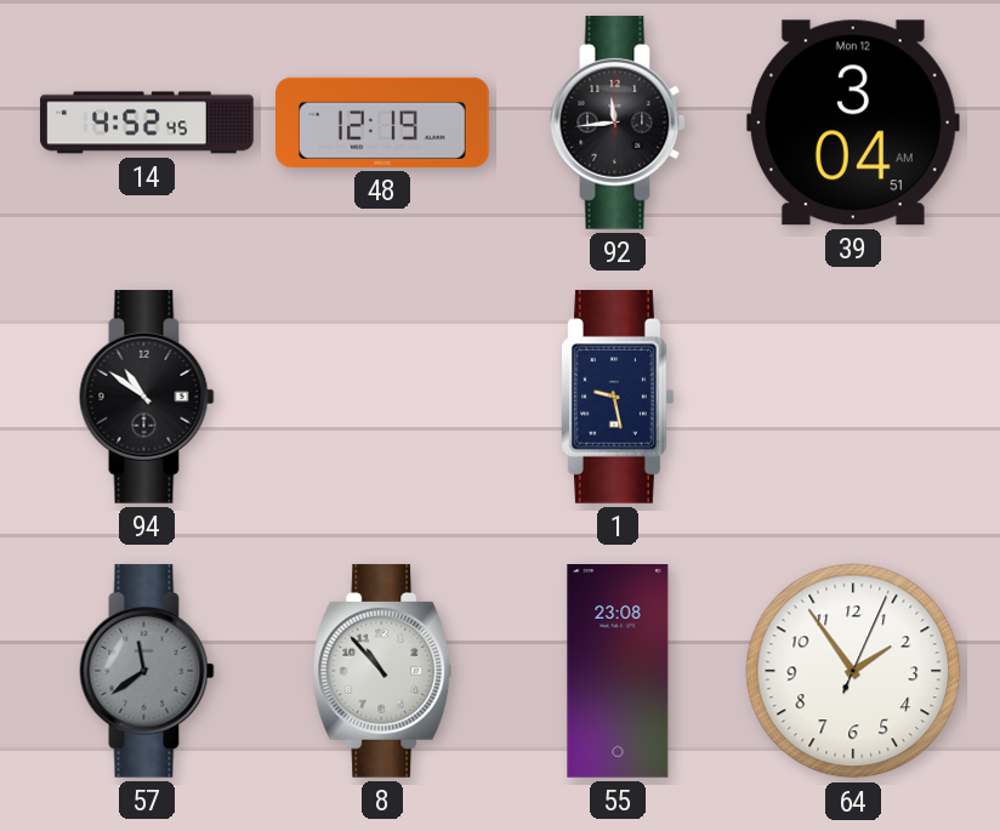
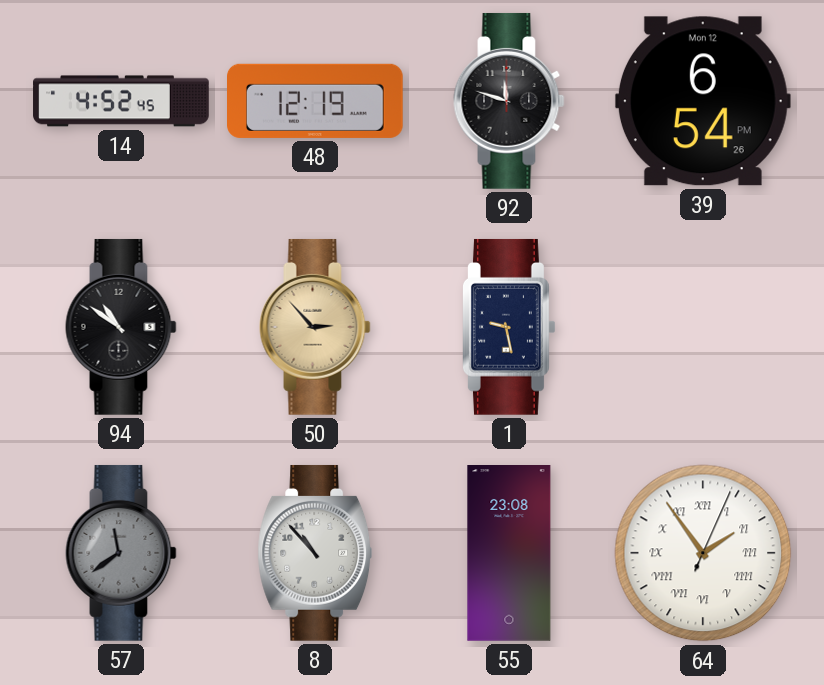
92: 11:44 -> 11:48 (509, 101)
39: 3:04 -> 6:54 (703, 101)
50: none -> 2:53 (315, 327)
64 numerals: Arabic -> Roman (703, 553)
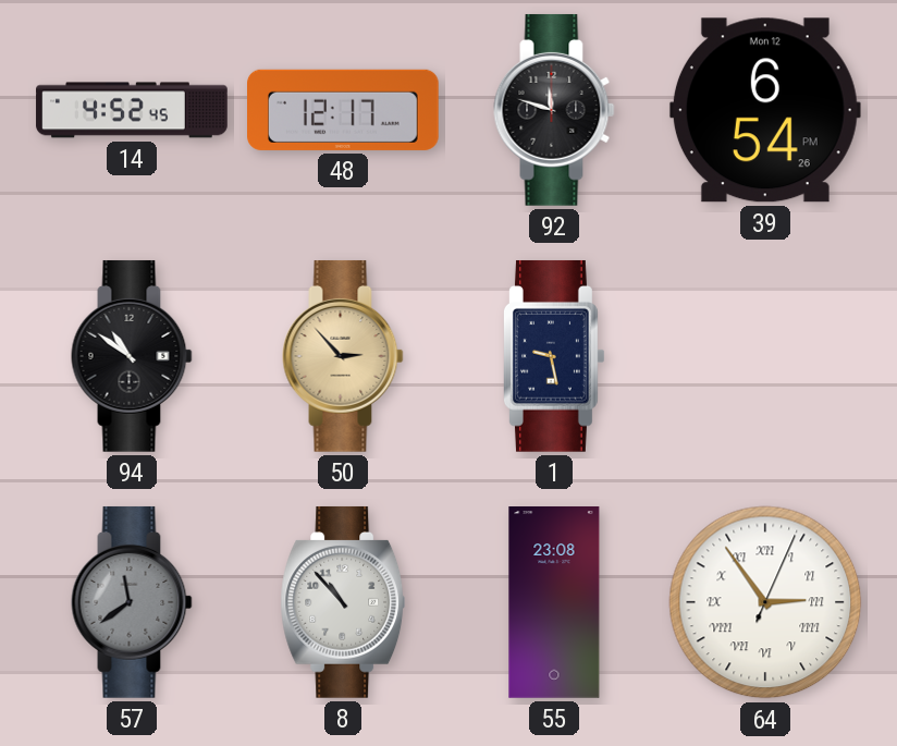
48: 12:19 -> 12:17 (344, 110)
64: 1:54 -> 2:54 (765, 602)
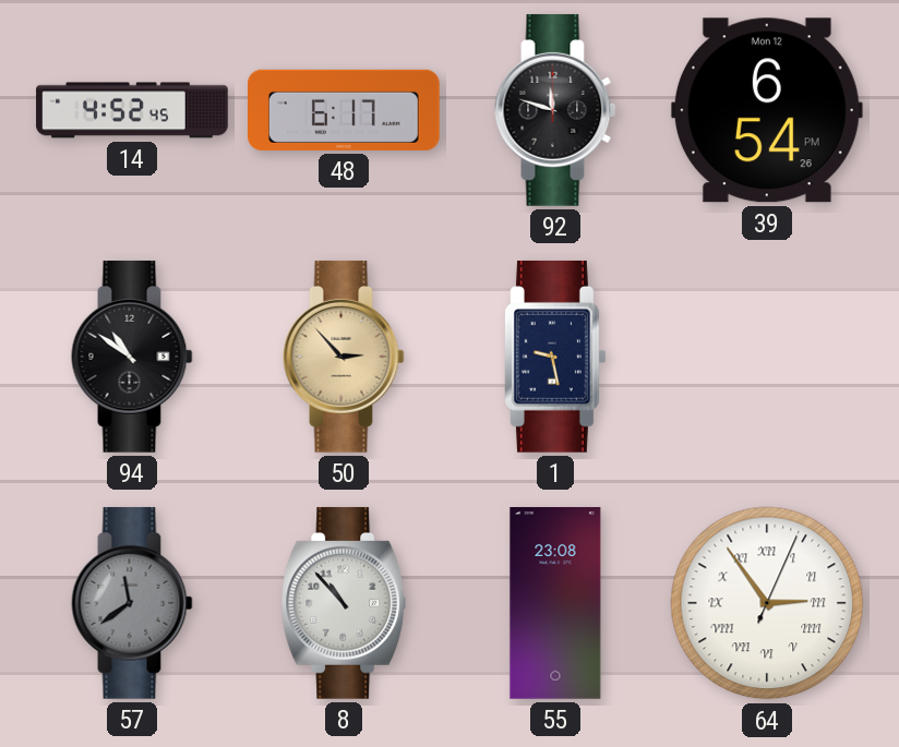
48: 12:17 -> 6:17 (345, 110)
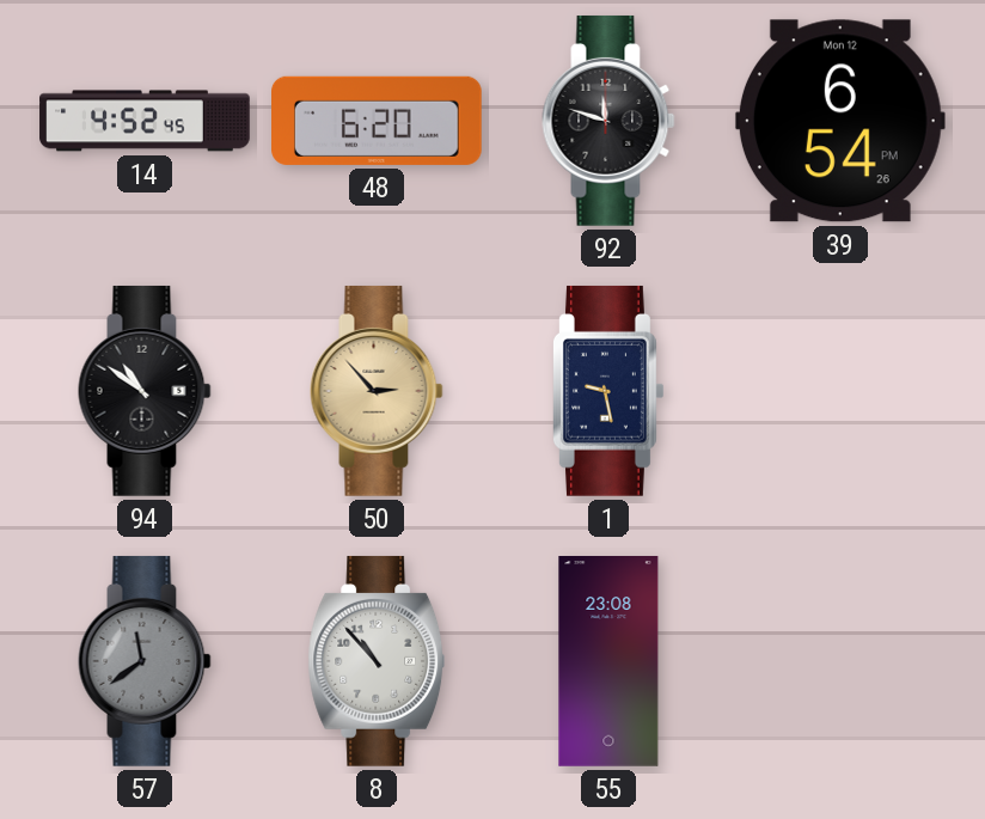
48: 6:17 -> 6:20 (378, 121)
64: 2:54 -> none (767, 603)
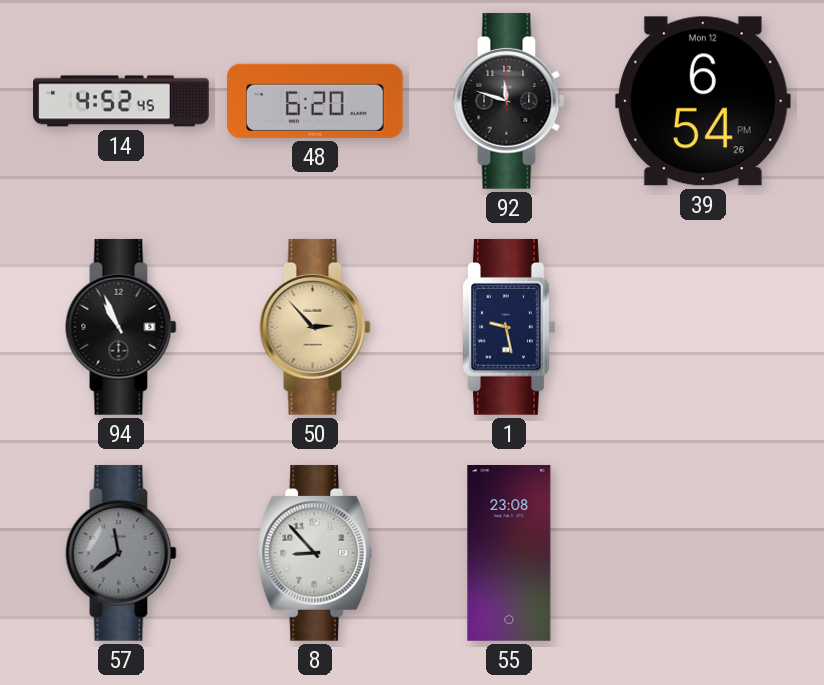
94: 10:51 -> 10:56 (121, 327)
8: 10:53 -> 8:53 (315, 553)
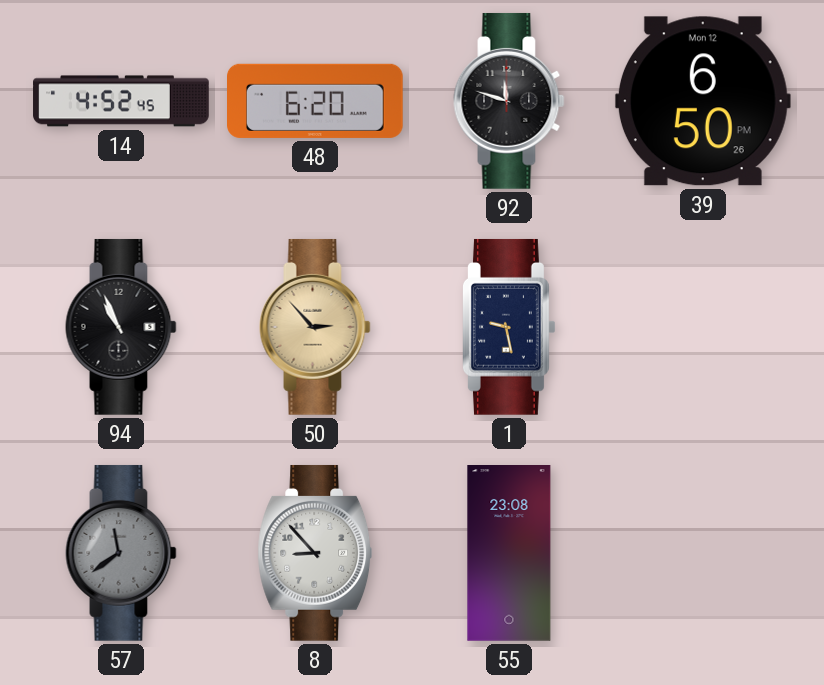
39: 6:54 -> 6:50 (703, 101)
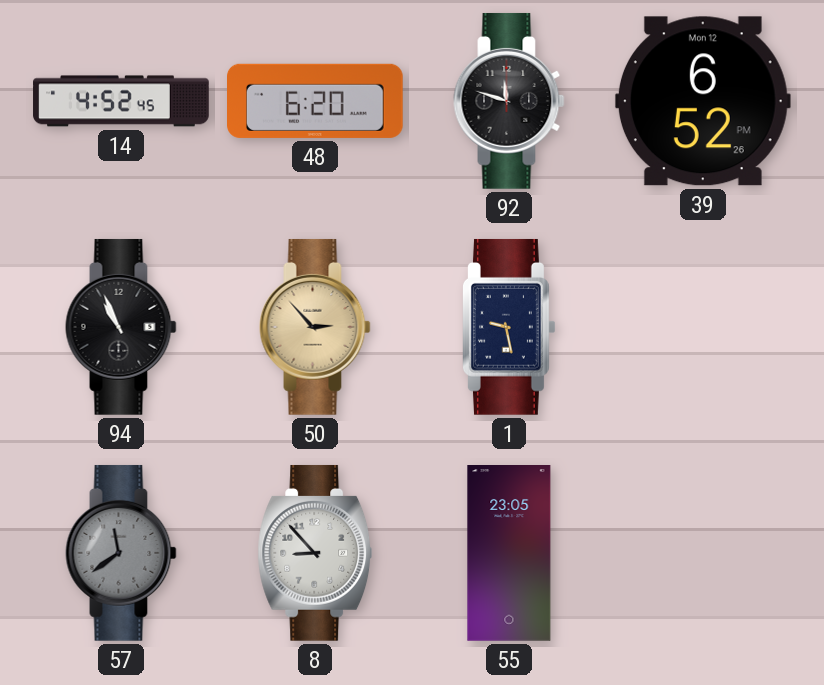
39: 6:50 -> 6:52 (703, 101)
55: 23:08 -> 23:05 (509, 554)
